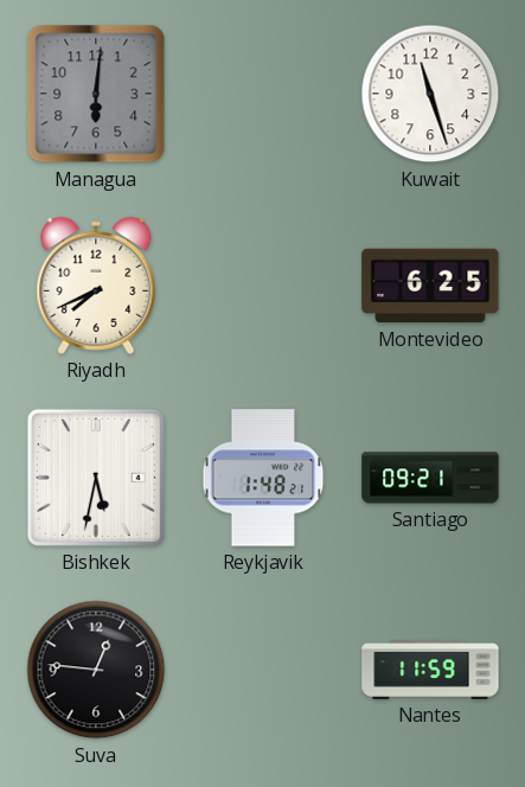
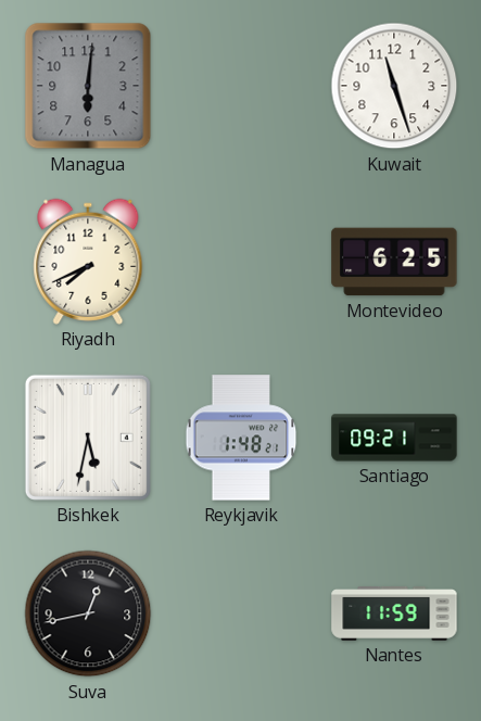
Suva: 12:46 -> 12:43 (88, 614)
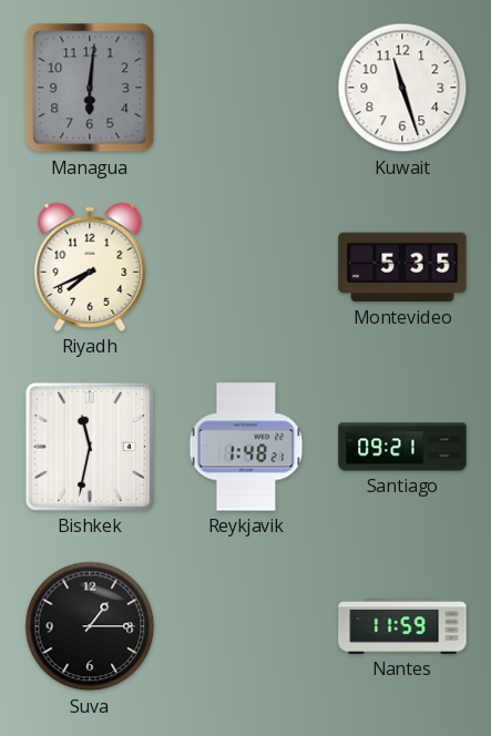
Montevideo: 6:25 -> 5:35 (402, 267)
Bishkek: 5:32 -> 11:32 (90, 447)
Suva: 12:43 -> 1:15 (90, 626)
